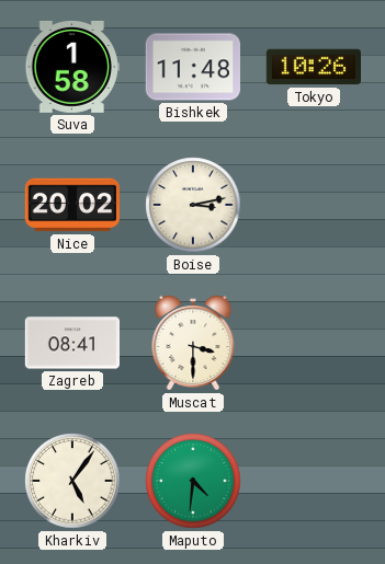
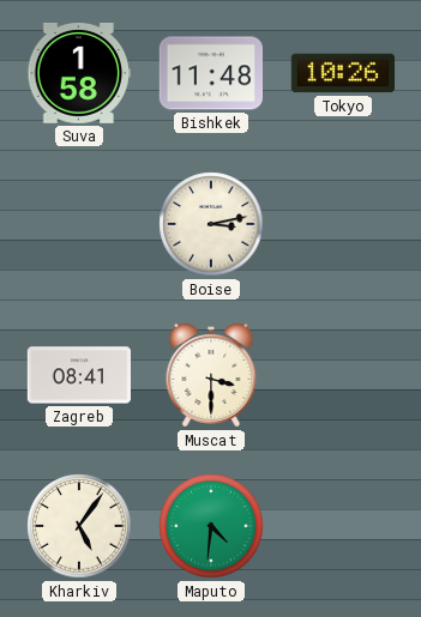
Nice: 20:02 -> none (71, 205)
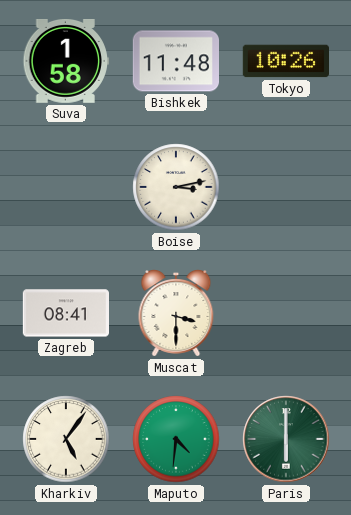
Paris: none -> 6:00 (286, 439)
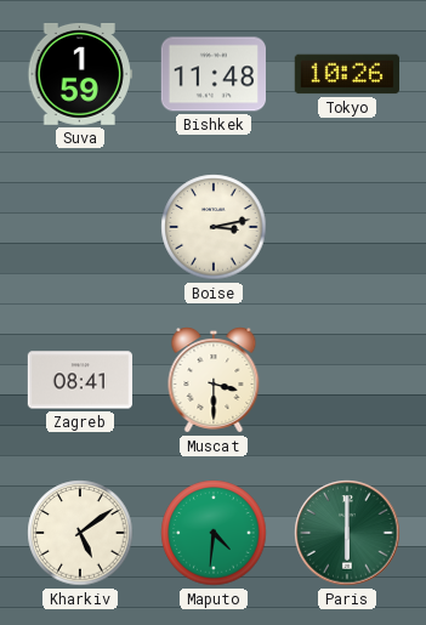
Suva: 1:58 -> 1:59 (79, 75)
Kharkiv: 5:06 -> 5:09 (80, 533)
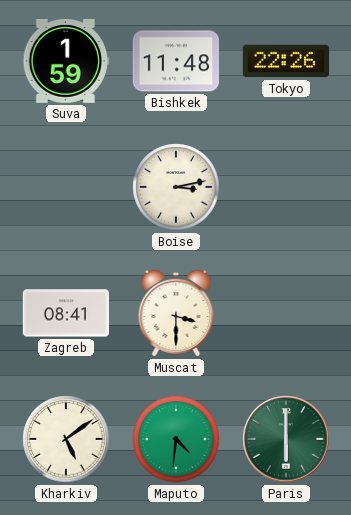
Tokyo: 10:26 -> 22:26 (285, 61)
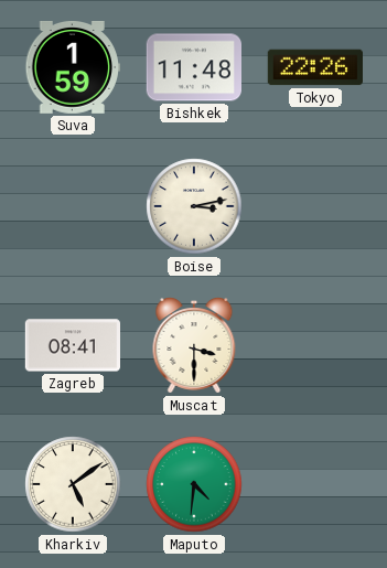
Paris: 6:00 -> none (286, 439)
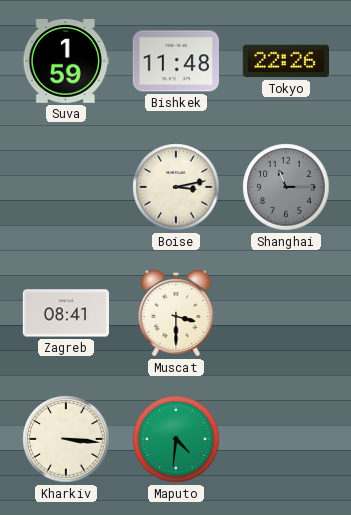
Shanghai: none -> 11:15 (286, 187)
Kharkiv: 5:09 -> 3:16 (66, 439)
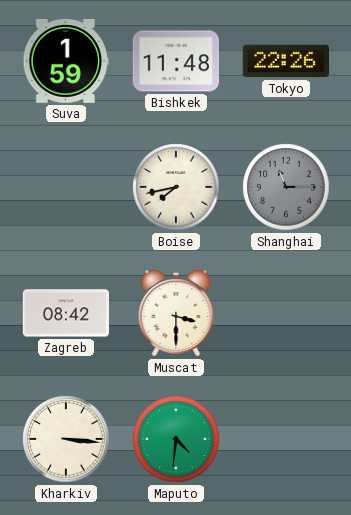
Boise: 3:13 -> 7:43 (176, 187)
Zagreb: 08:41 -> 08:42 (65, 313)
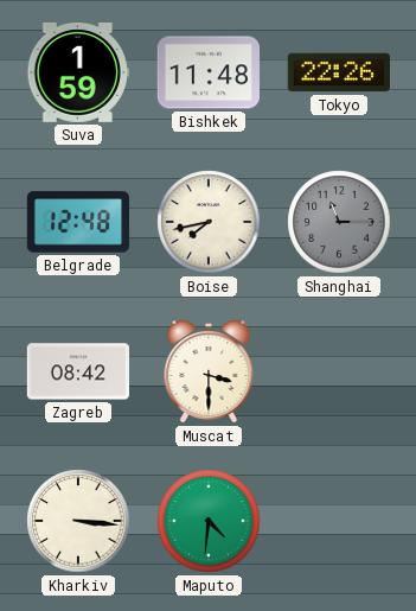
Belgrade: none -> 12:48 (77, 222)
